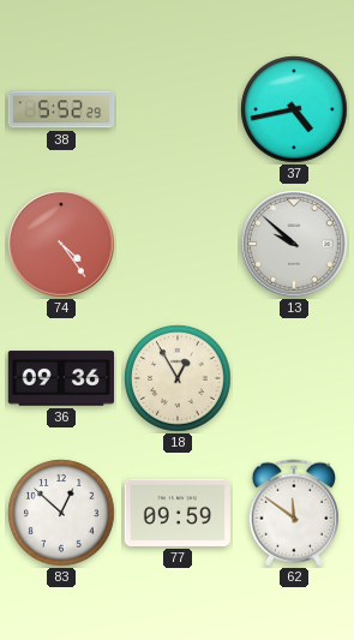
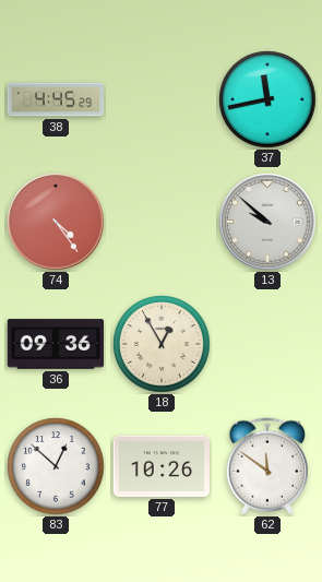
38: 5:52 -> 4:45 (56, 99)
37: 4:43 -> 11:43 (267, 99)
77: 09:59 -> 10:26 (160, 466)
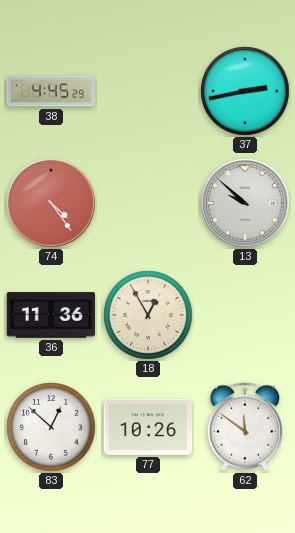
37: 11:43 -> 2:43 (245, 91)
36: 09:36 -> 11:36 (50, 315)
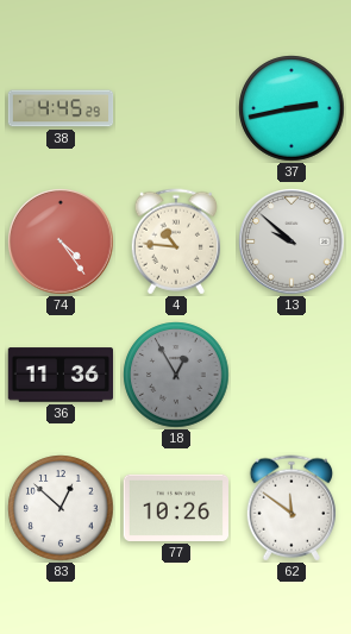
4: none -> 10:46 (175, 241)
18 dial: cream -> grey (176, 375)
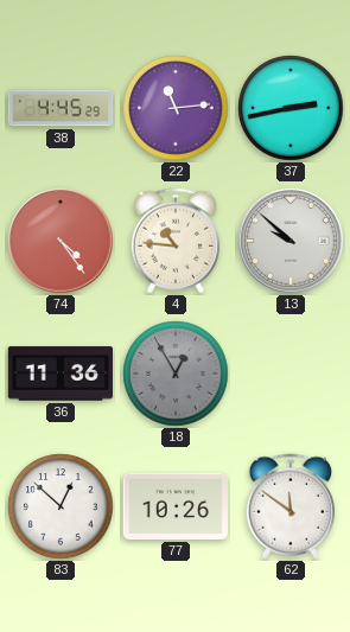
22: none -> 11:14 (176, 108)
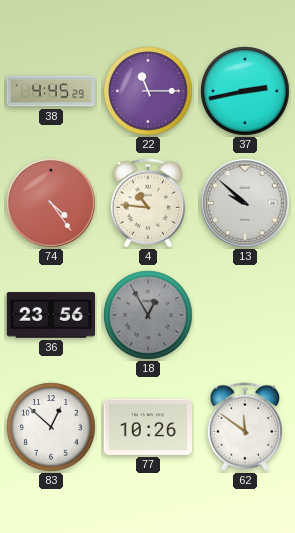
22: 11:14 -> 11:15 (148, 91)
36: 11:36 -> 23:56 (50, 315)
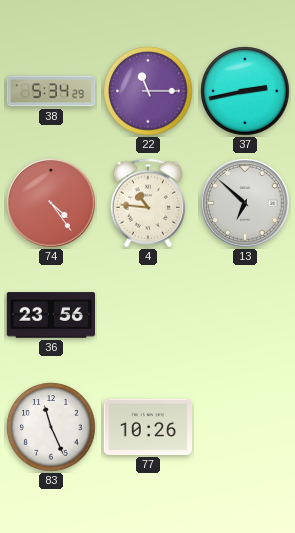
38: 4:45 -> 5:34 (51, 91)
13: 9:52 -> 6:52 (245, 203)
18: 12:55 -> none (148, 315)
83: 12:52 -> 11:26 (51, 427)
62: 11:51 -> none (244, 427)
